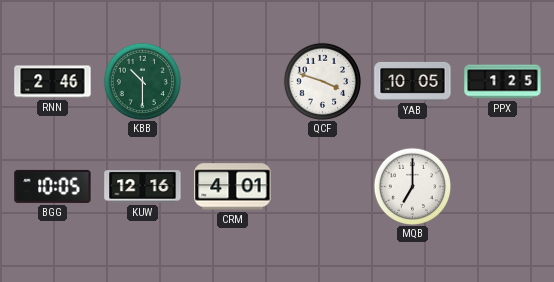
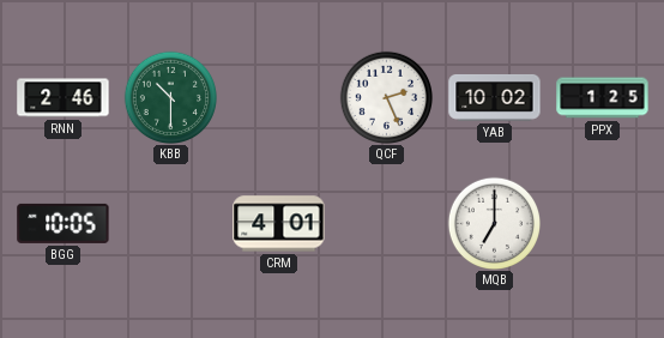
QCF: 3:48 -> 2:26 (386, 97)
YAB: 10:05 -> 10:02 (495, 97)
KUW: 12:16 -> none (143, 187)
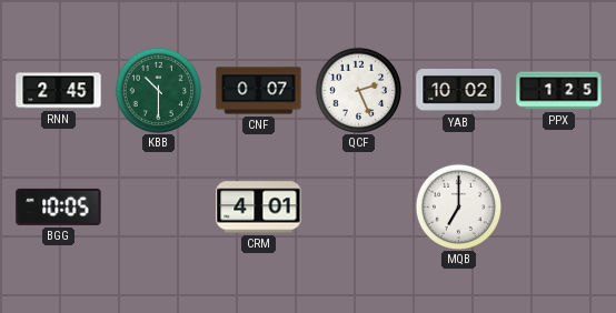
RNN: 2:46 -> 2:45 (59, 91)
CNF: none -> 0:07 (259, 91)
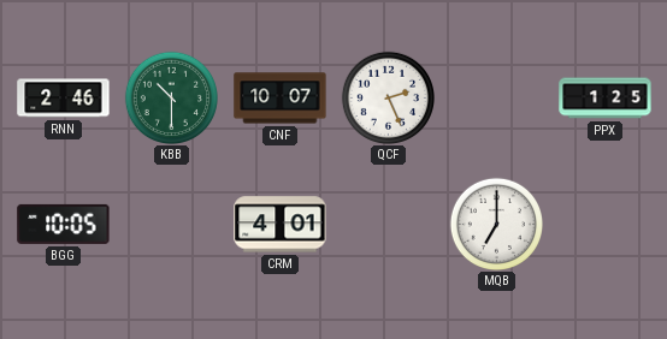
RNN: 2:45 -> 2:46 (64, 99)
CNF: 0:07 -> 10:07 (281, 99)
YAB: 10:02 -> none (459, 90)
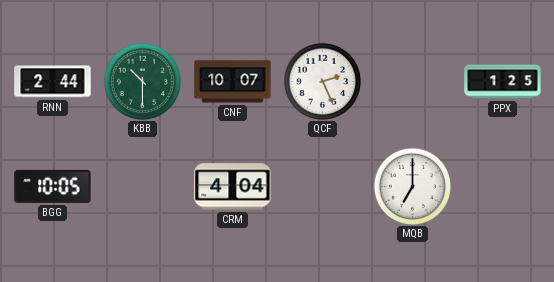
RNN: 2:46 -> 2:44 (53, 82)
CRM: 4:01 -> 4:04 (233, 187)
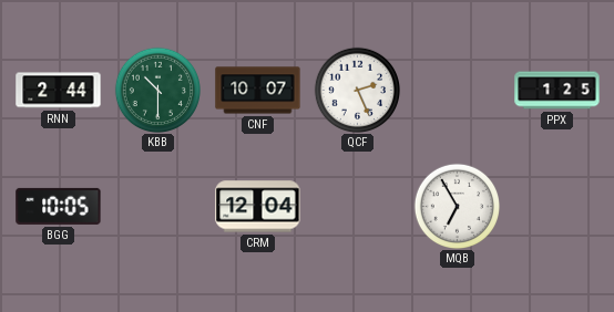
CRM: 4:04 -> 12:04 (258, 207)
MQB: 7:00 -> 6:55 (457, 206)
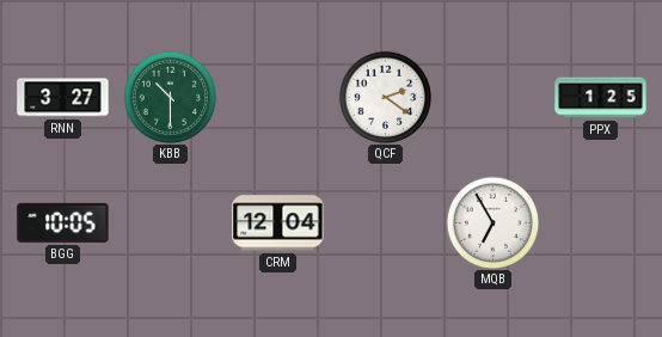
RNN: 2:44 -> 3:27 (63, 98)
CNF: 10:07 -> none (258, 91)
QCF: 2:26 -> 2:21 (385, 97)
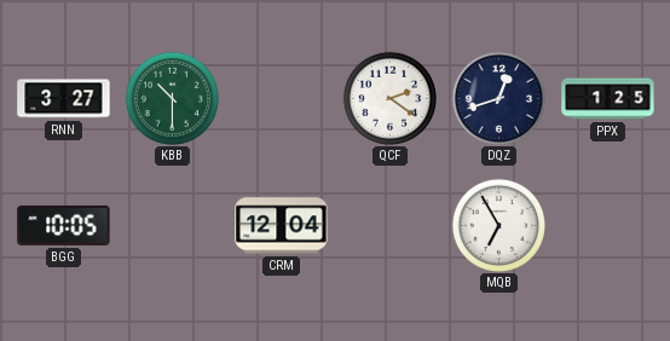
DQZ: none -> 12:42 (498, 98)
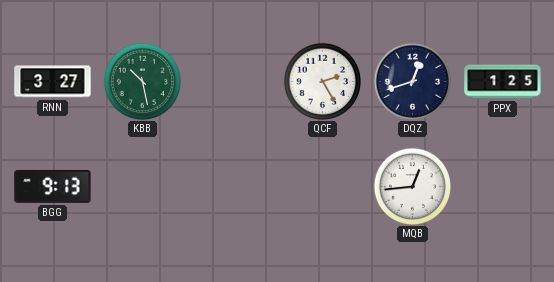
KBB: 10:30 -> 10:28 (142, 81)
QCF: 2:21 -> 2:25 (322, 81)
BGG: 10:05 -> 9:13 (53, 186)
CRM: 12:04 -> none (282, 226)
MQB: 6:55 -> 12:44 (412, 186)
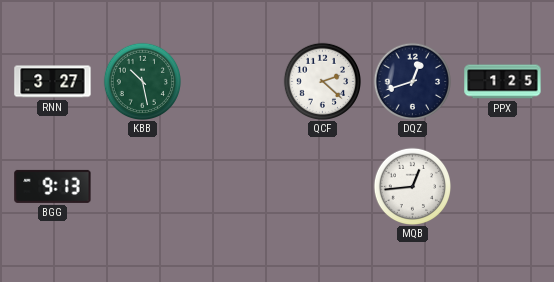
QCF: 2:25 -> 2:22 (322, 81)
